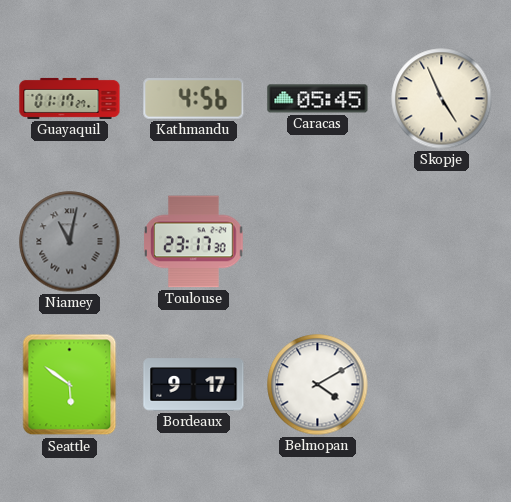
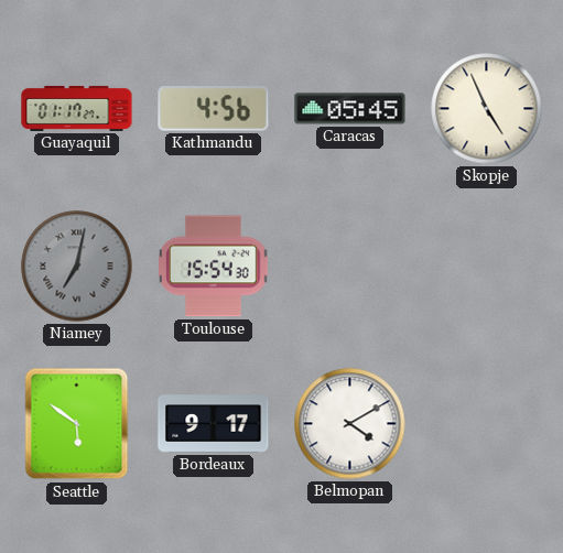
Niamey: 11:02 -> 7:02 (77, 267)
Toulouse: 23:17 -> 15:54 (214, 267)
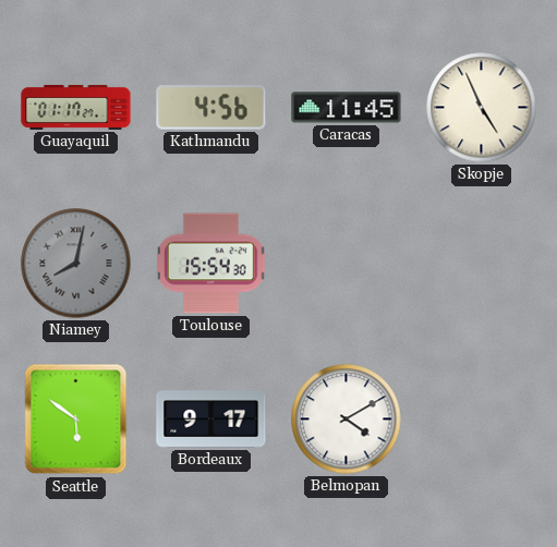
Caracas: 05:45 -> 11:45 (347, 108)
Niamey: 7:02 -> 8:02 (76, 264)
